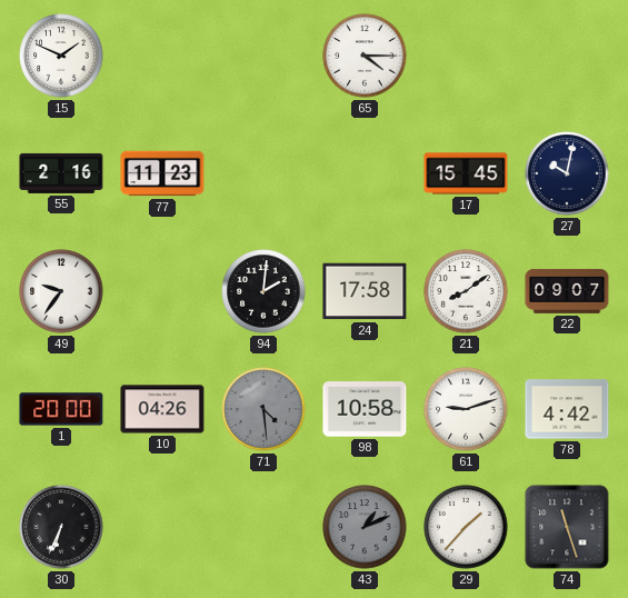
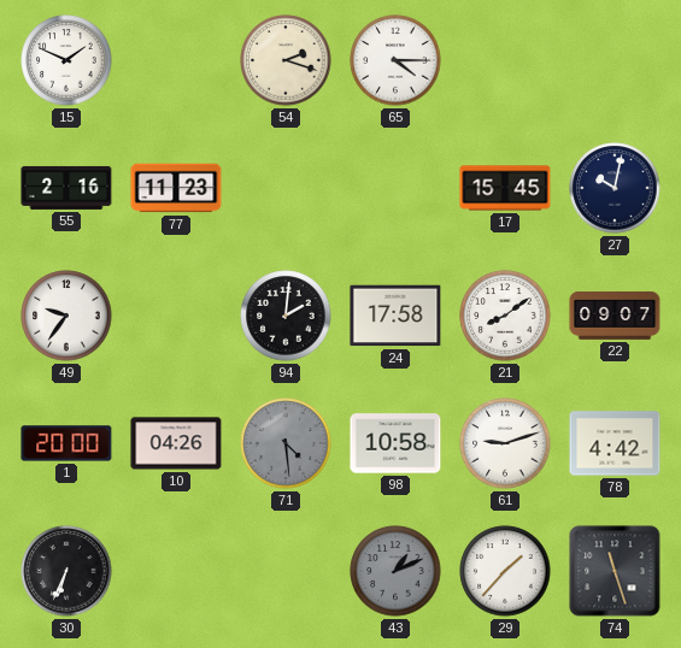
54: none -> 2:18 (286, 60)
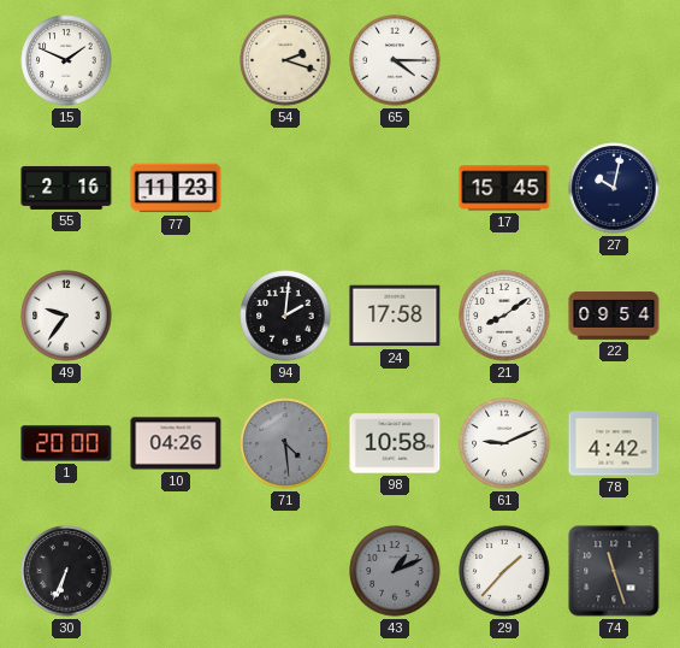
22: 09:07 -> 09:54 (614, 316)
61: 9:12 -> 9:11 (504, 443)
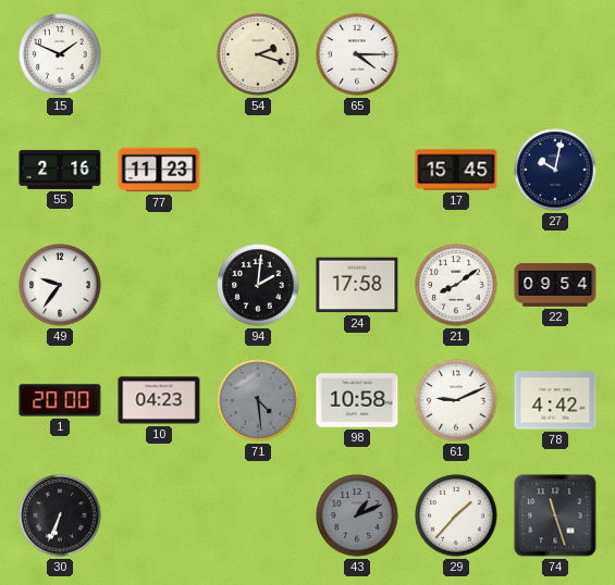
10: 04:26 -> 04:23 (159, 400)
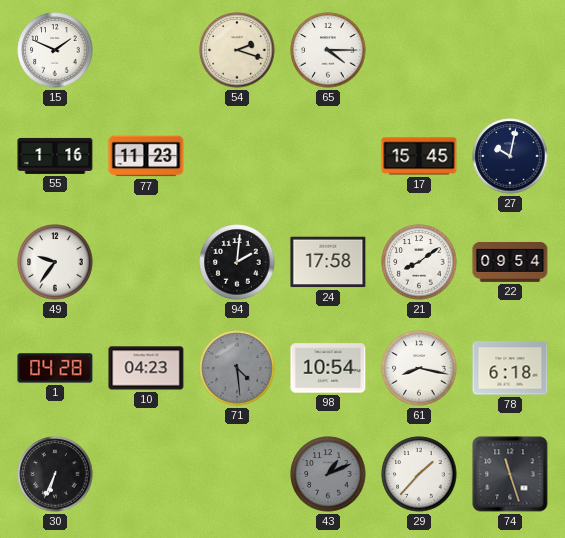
55: 2:16 -> 1:16 (55, 156)
1: 20:00 -> 04:28 (55, 368)
98: 10:58 -> 10:54 (328, 368)
61: 9:11 -> 8:17 (419, 368)
78: 4:42 -> 6:18 (510, 368)
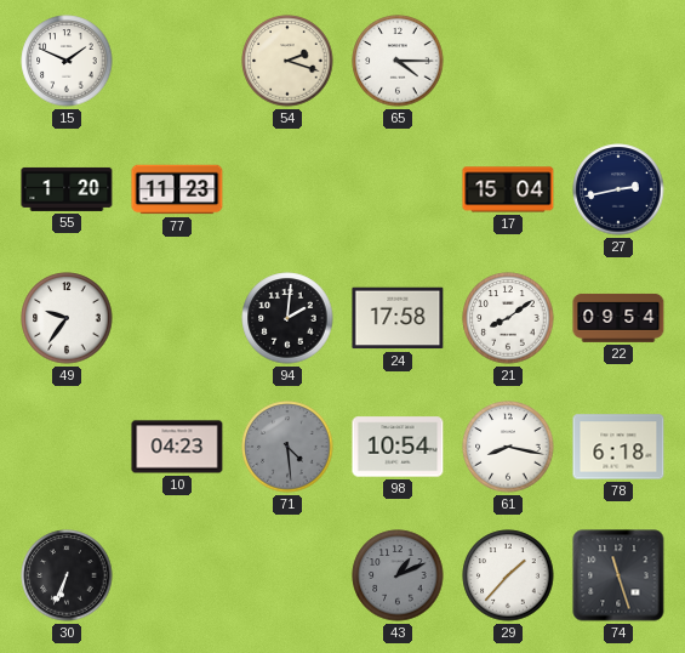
55: 1:16 -> 1:20 (67, 189)
17: 15:45 -> 15:04 (508, 189)
27: 10:02 -> 2:43 (618, 189)
1: 04:28 -> none (55, 368)
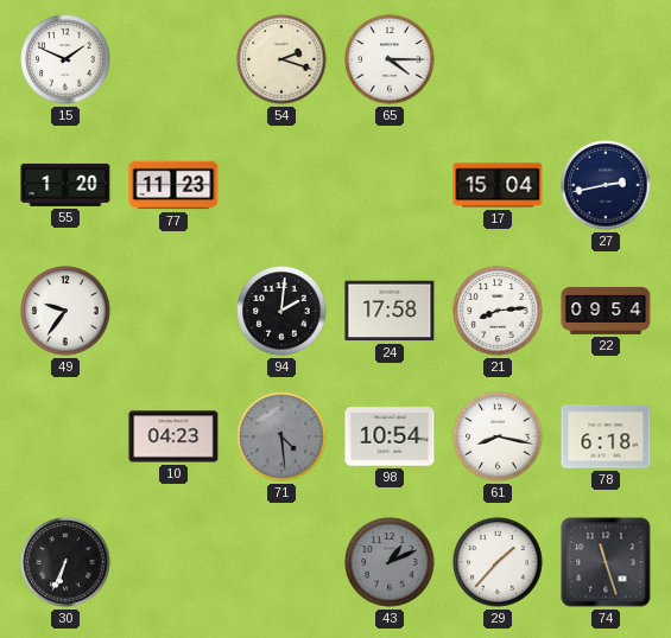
21: 8:09 -> 8:14 (498, 311)
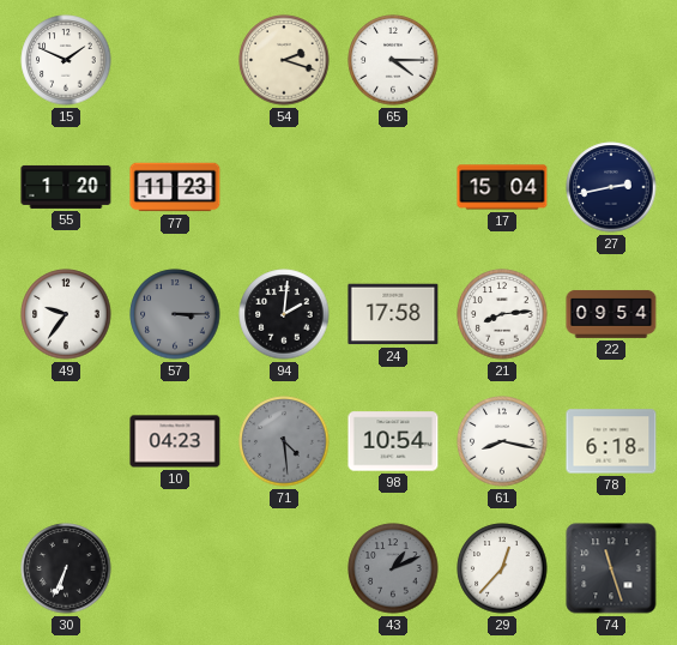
57: none -> 3:15 (175, 314)
29: 1:37 -> 12:37 (502, 568)
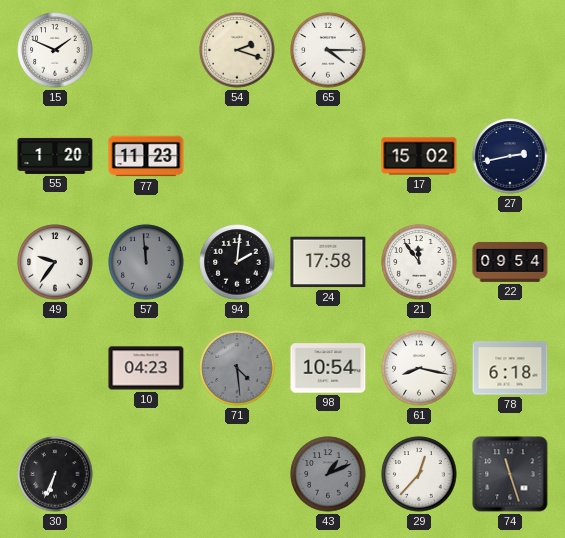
17: 15:04 -> 15:02 (419, 156)
57: 3:15 -> 11:59 (146, 262)
21: 8:14 -> 11:54 (419, 262)
